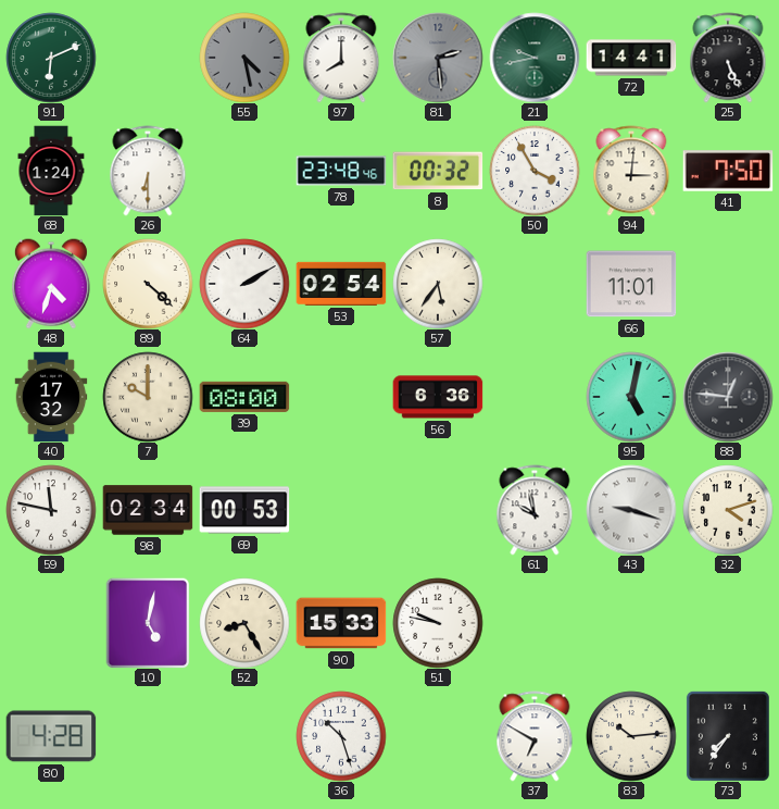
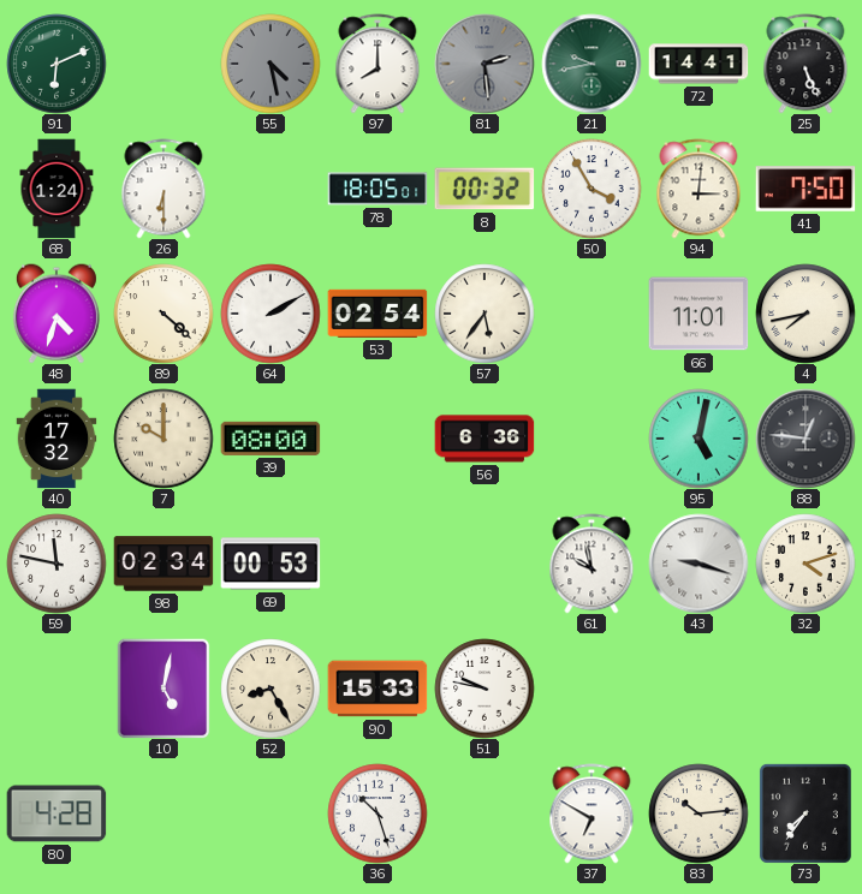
78: 23:48 -> 18:05 (378, 189)
4: none -> 7:43 (805, 314)
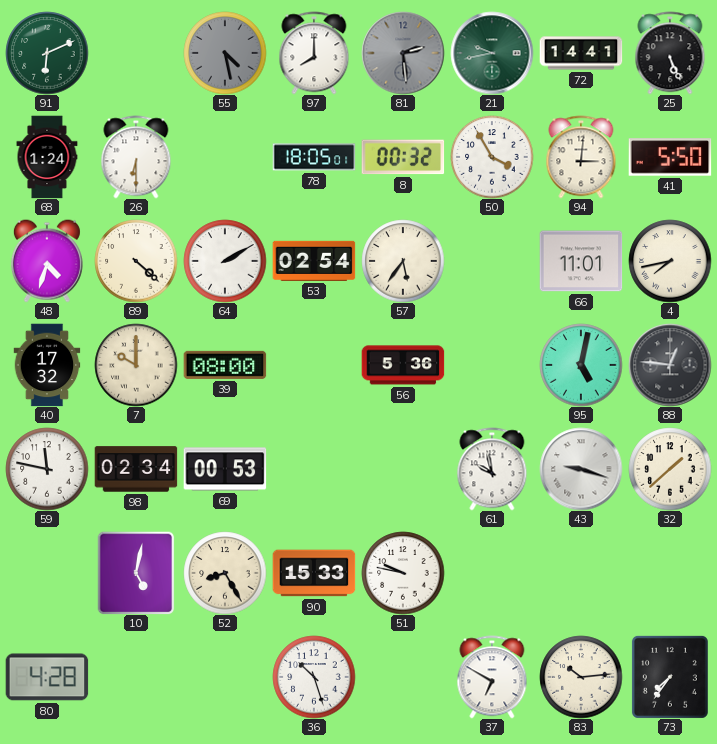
41: 7:50 -> 5:50 (670, 157)
56: 6:36 -> 5:36 (403, 365)
32: 4:12 -> 1:38 (670, 469)
